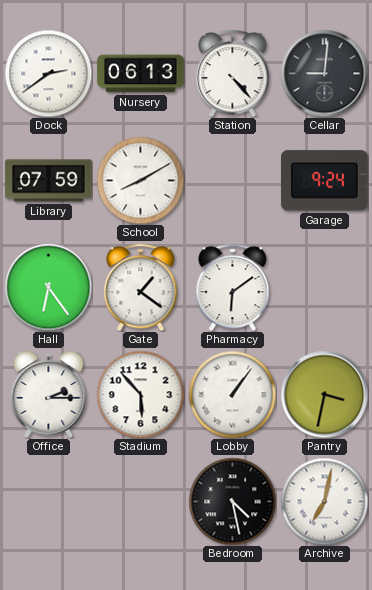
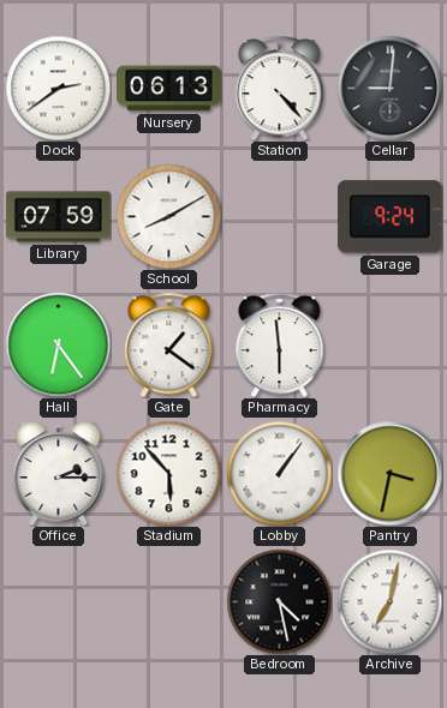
Pharmacy: 6:09 -> 5:59 (280, 344)
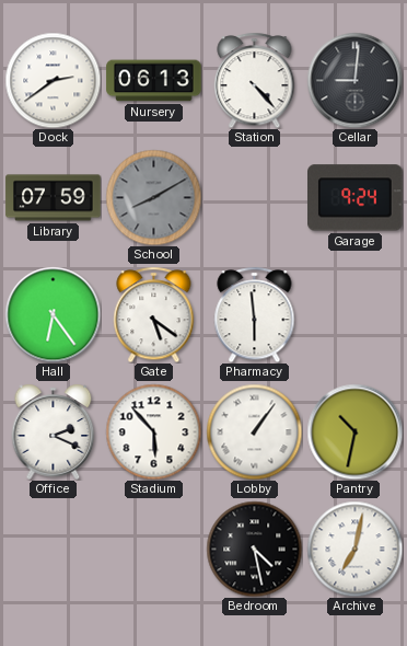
School dial: white -> grey (153, 197)
Gate: 1:21 -> 5:21 (154, 314)
Office: 2:15 -> 2:19 (54, 431)
Pantry: 3:32 -> 10:32 (354, 431)
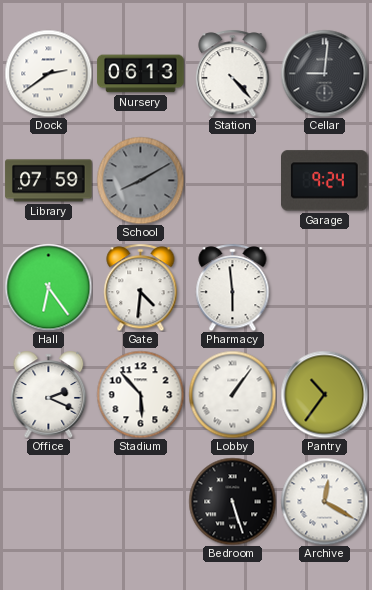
Gate: 5:21 -> 4:31 (141, 287)
Pantry: 10:32 -> 10:36 (324, 394)
Bedroom: 4:28 -> 5:27 (232, 501)
Archive: 7:02 -> 12:20 (324, 501)
